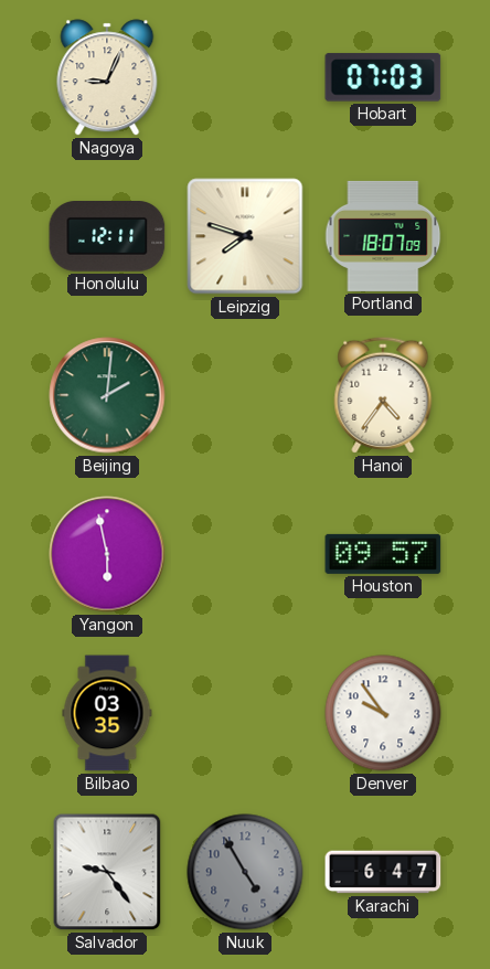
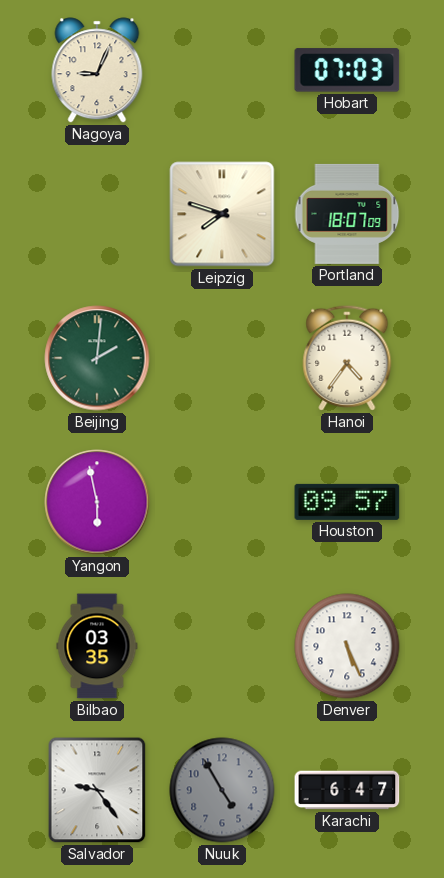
Honolulu: 12:11 -> none (107, 237)
Denver: 9:54 -> 5:26 (347, 646)
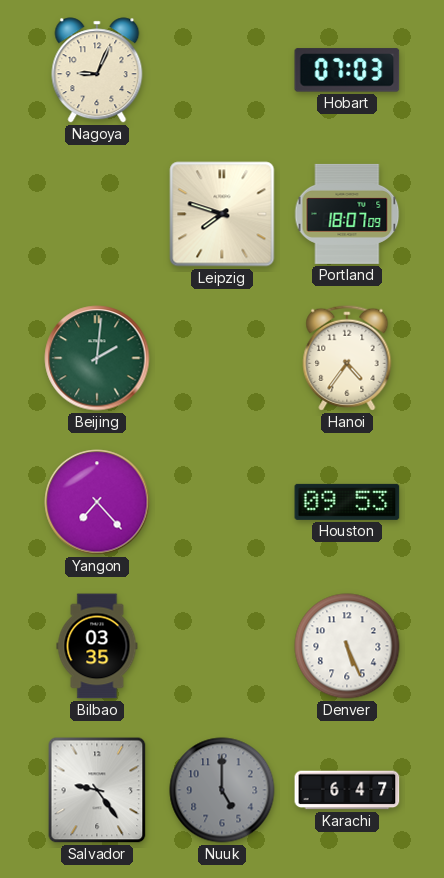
Yangon: 5:58 -> 7:23 (97, 502)
Houston: 09:57 -> 09:53 (347, 502)
Nuuk: 4:55 -> 5:00 (222, 790)
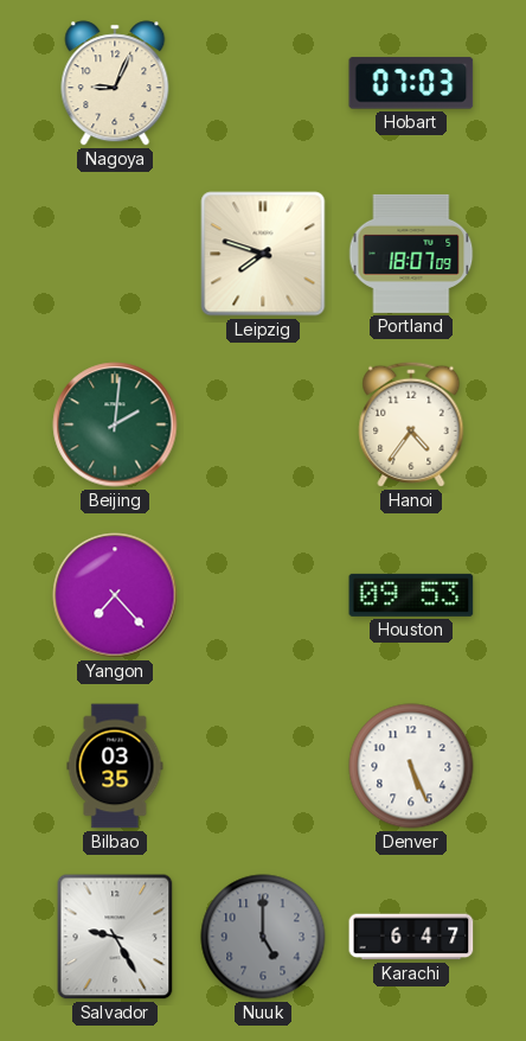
Salvador: 9:24 -> 9:25 (115, 937)
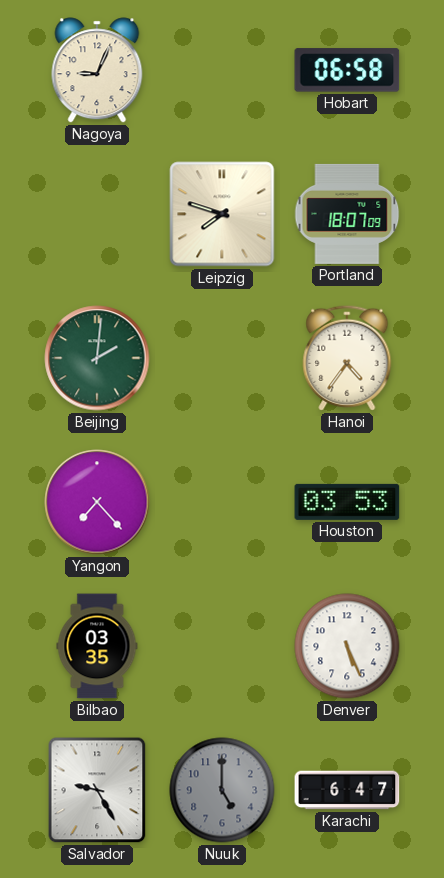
Hobart: 07:03 -> 06:58 (347, 70)
Houston: 09:53 -> 03:53 (347, 502)
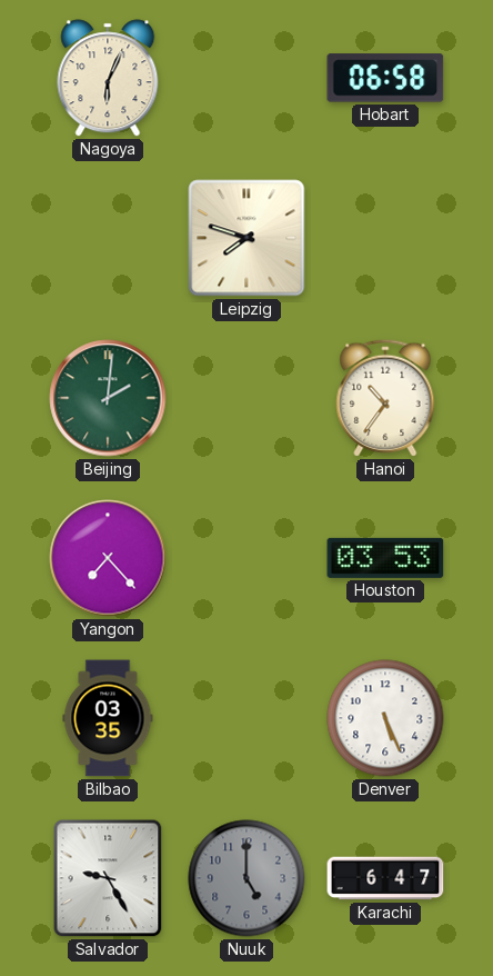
Nagoya: 9:04 -> 6:04 (108, 78)
Portland: 18:07 -> none (347, 214)
Hanoi: 4:36 -> 10:36 (385, 398)
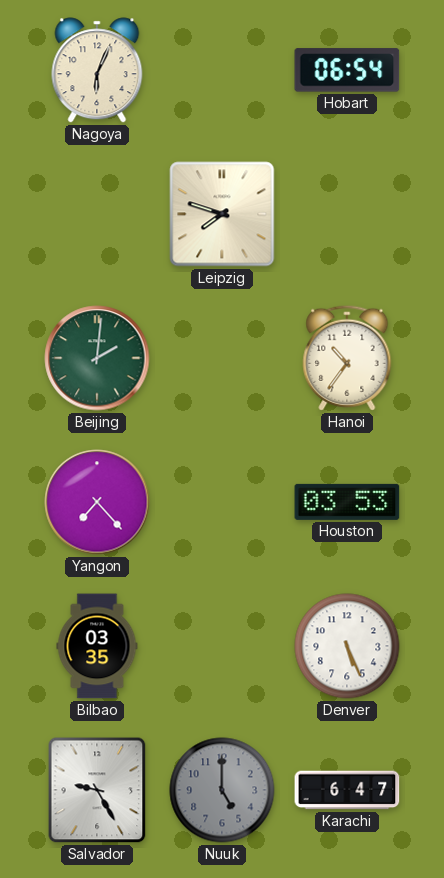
Hobart: 06:58 -> 06:54 (347, 70)
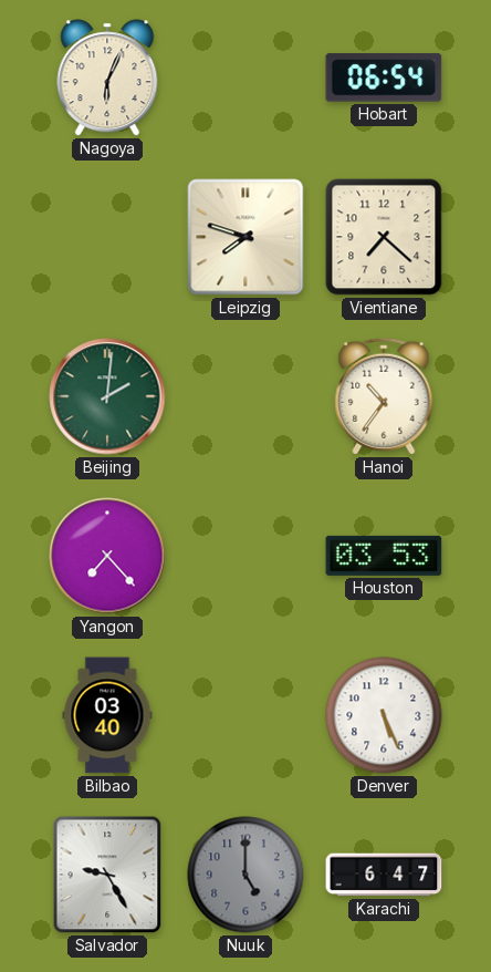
Vientiane: none -> 7:22 (384, 237)
Bilbao: 03:35 -> 03:40 (107, 715)
